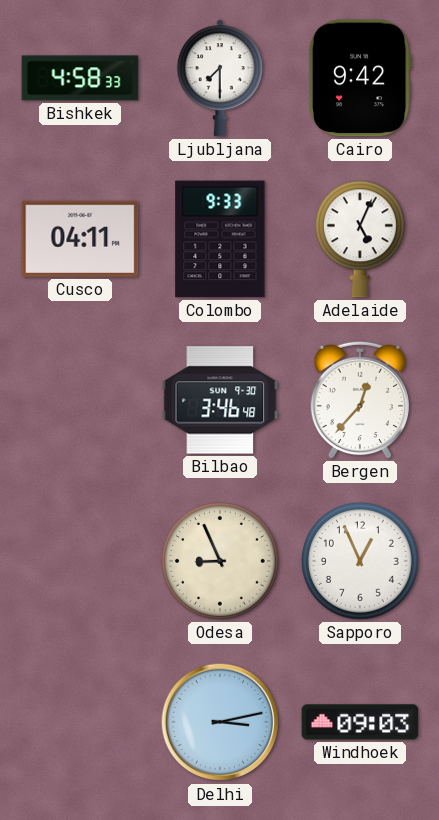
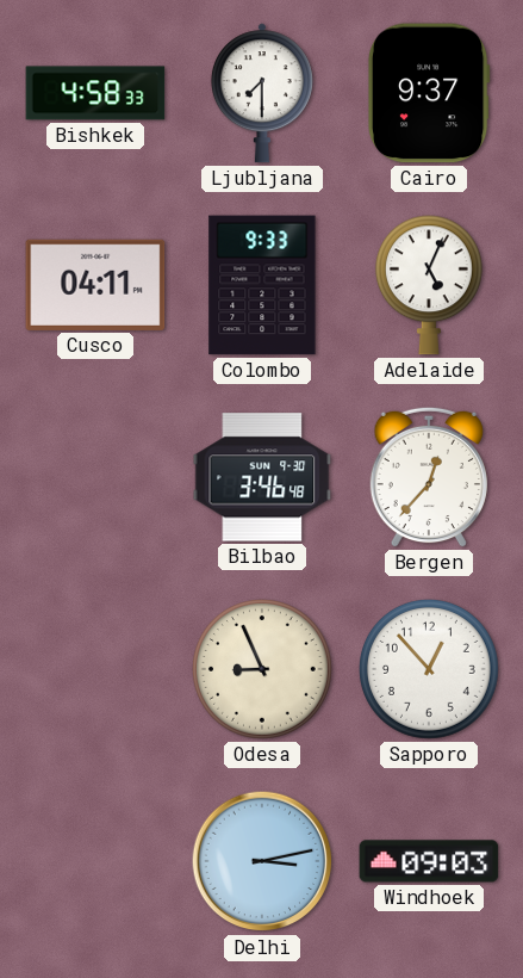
Cairo: 9:42 -> 9:37 (429, 93)
Sapporo: 12:56 -> 12:53 (430, 670)
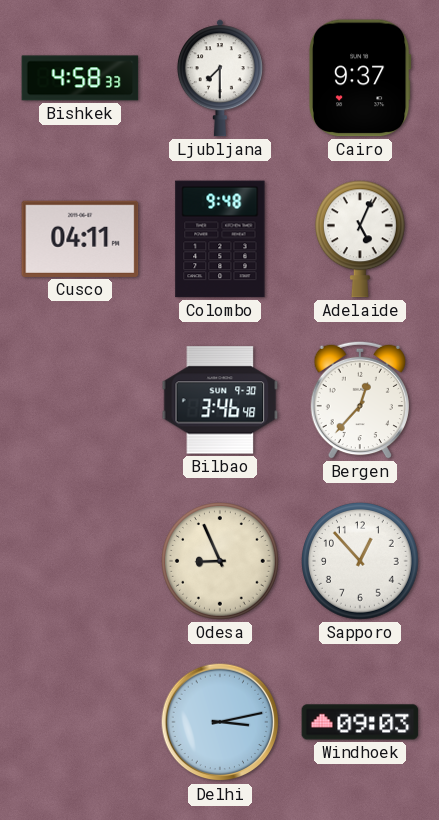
Colombo: 9:33 -> 9:48 (220, 239)
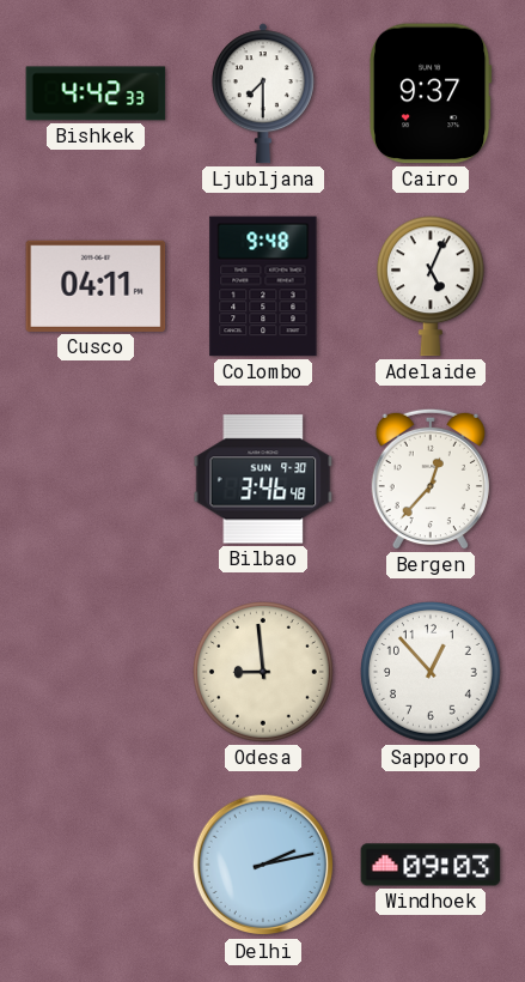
Bishkek: 4:58 -> 4:42 (96, 93)
Odesa: 8:56 -> 8:59 (264, 673)
Delhi: 3:13 -> 2:13 (263, 865)
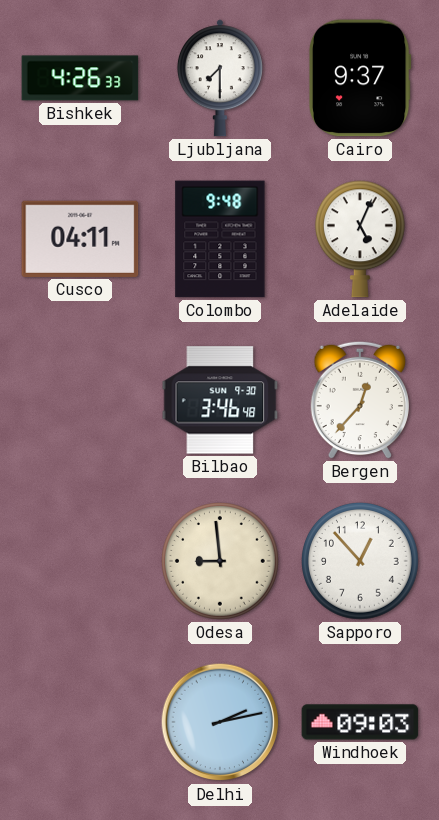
Bishkek: 4:42 -> 4:26 (80, 78)
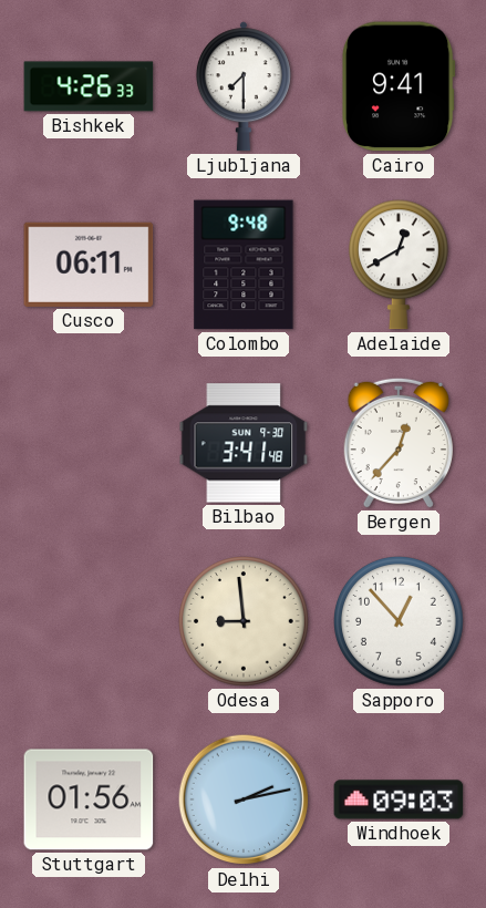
Cairo: 9:37 -> 9:41 (399, 86)
Cusco: 04:11 -> 06:11 (89, 265)
Adelaide: 5:04 -> 12:40 (399, 265)
Bilbao: 3:46 -> 3:41 (244, 443)
Stuttgart: none -> 01:56 (89, 799)
